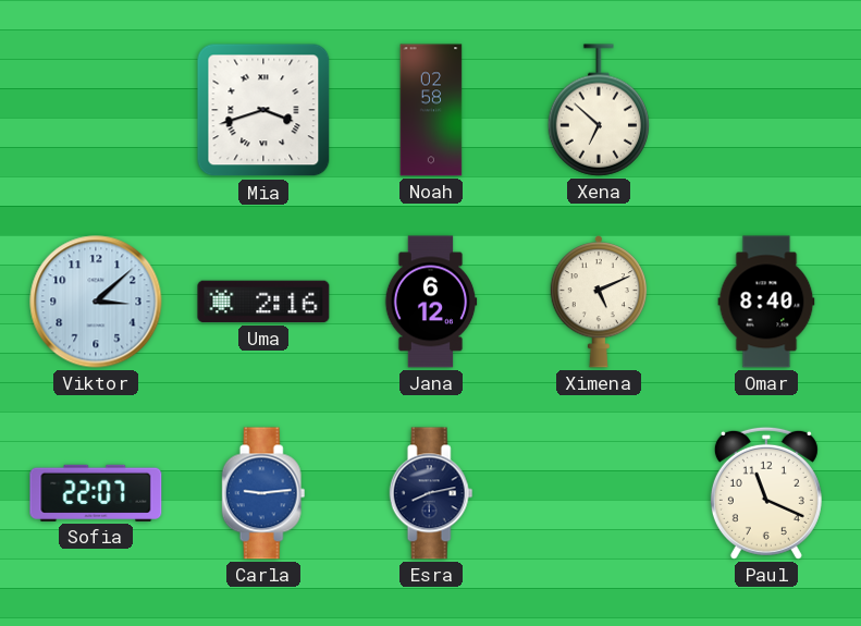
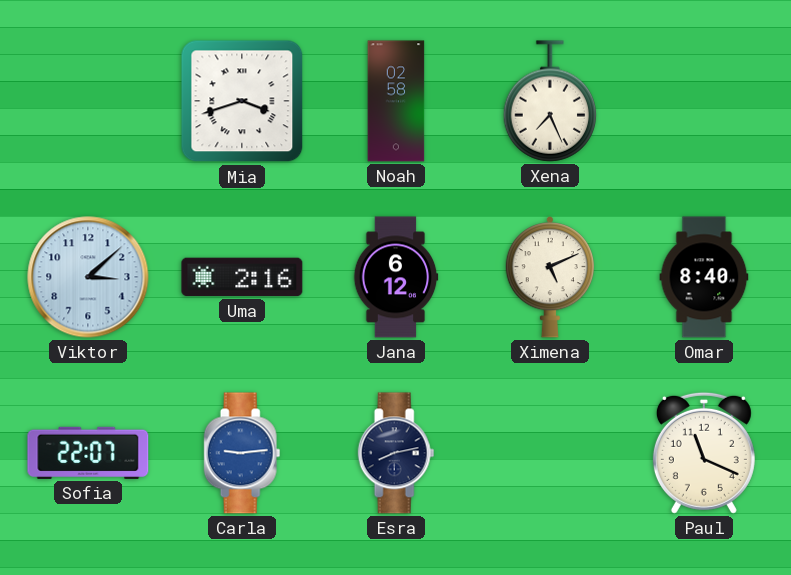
Xena: 6:52 -> 7:26 (550, 101)
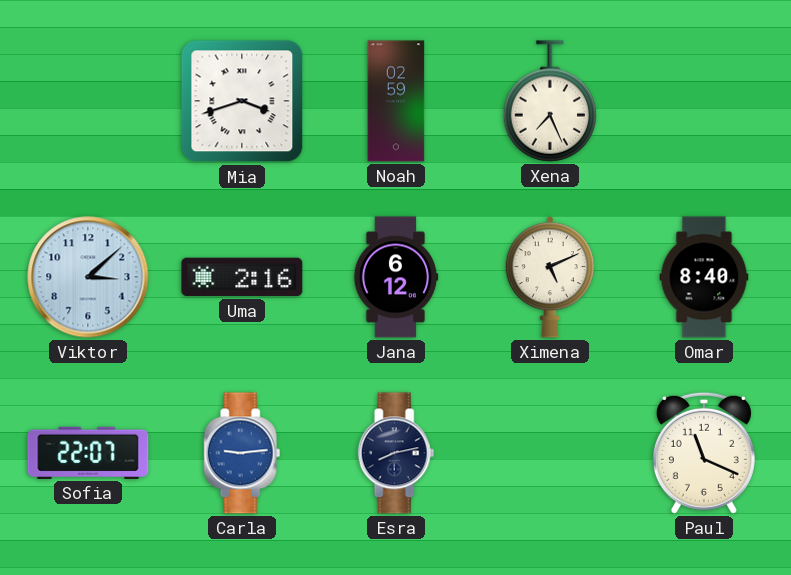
Noah: 02:58 -> 02:59 (396, 101)
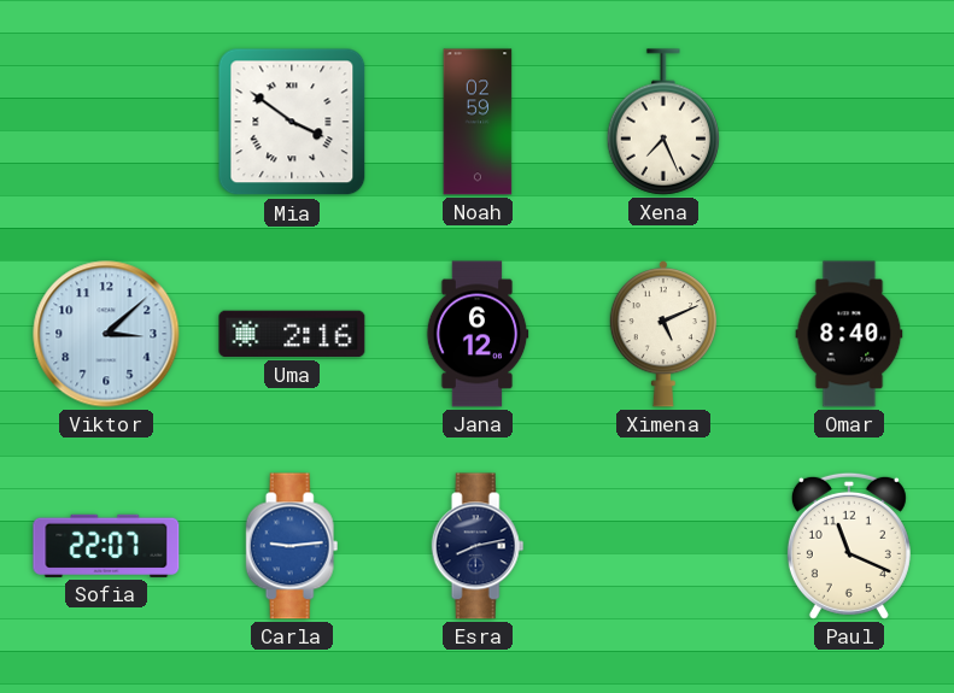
Mia: 3:42 -> 3:51 (292, 122)
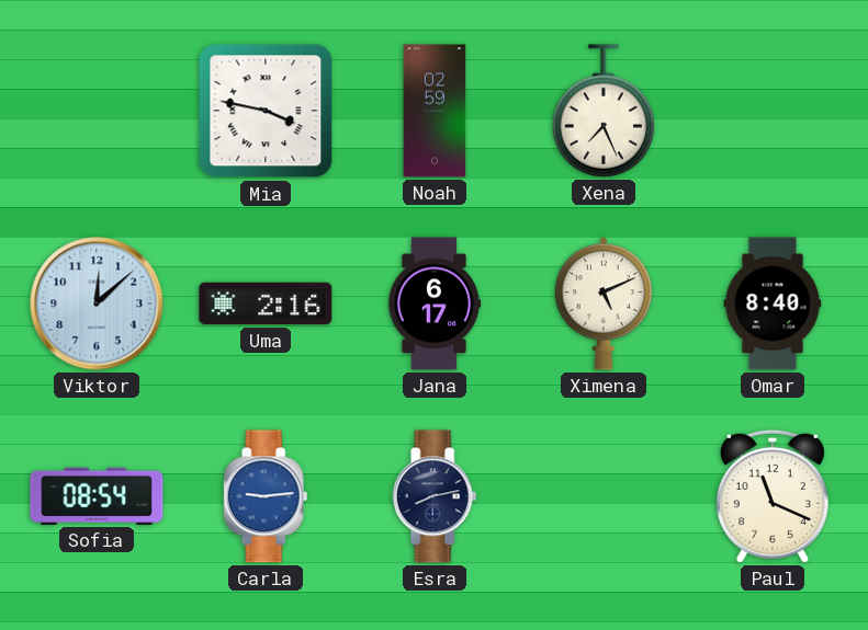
Mia: 3:51 -> 3:47 (266, 111)
Viktor: 3:08 -> 12:08 (97, 303)
Jana: 6:12 -> 6:17 (435, 303)
Sofia: 22:07 -> 08:54 (97, 496)
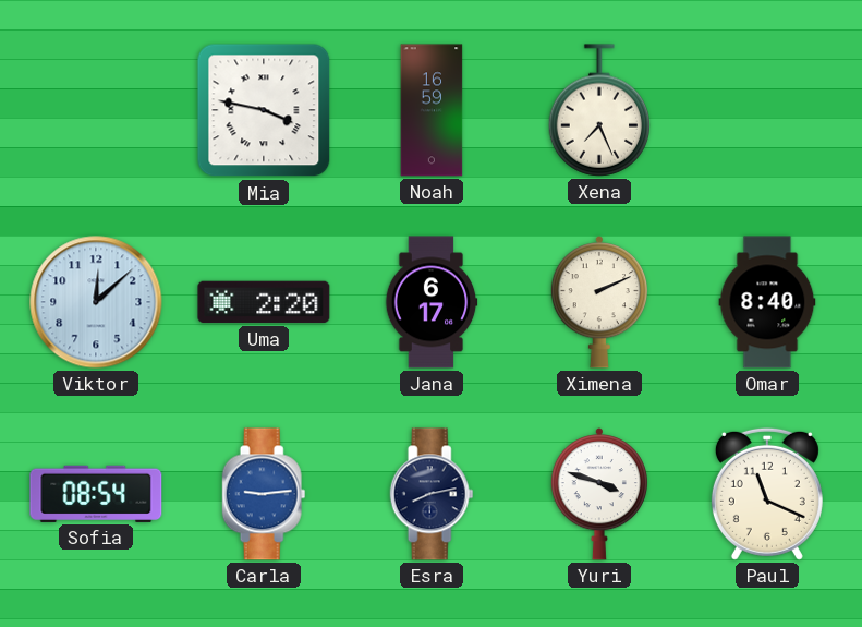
Noah: 02:59 -> 16:59 (432, 110)
Uma: 2:16 -> 2:20 (264, 302)
Ximena: 5:11 -> 2:11 (598, 303)
Yuri: none -> 3:48 (598, 495)
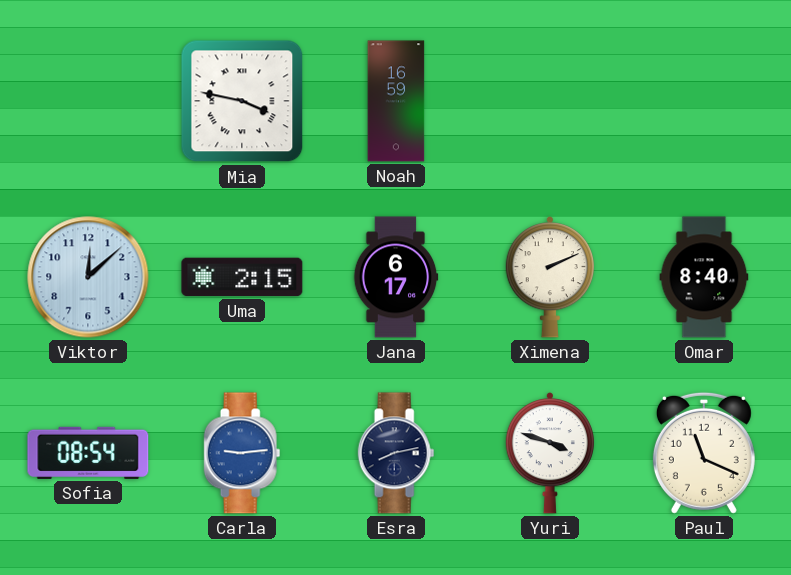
Xena: 7:26 -> none (599, 110)
Uma: 2:20 -> 2:15 (242, 277)
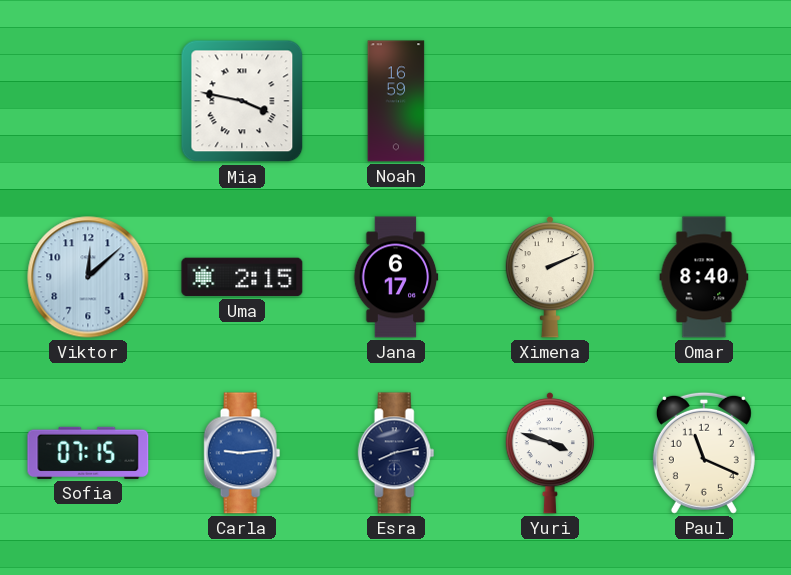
Sofia: 08:54 -> 07:15 (88, 453)
